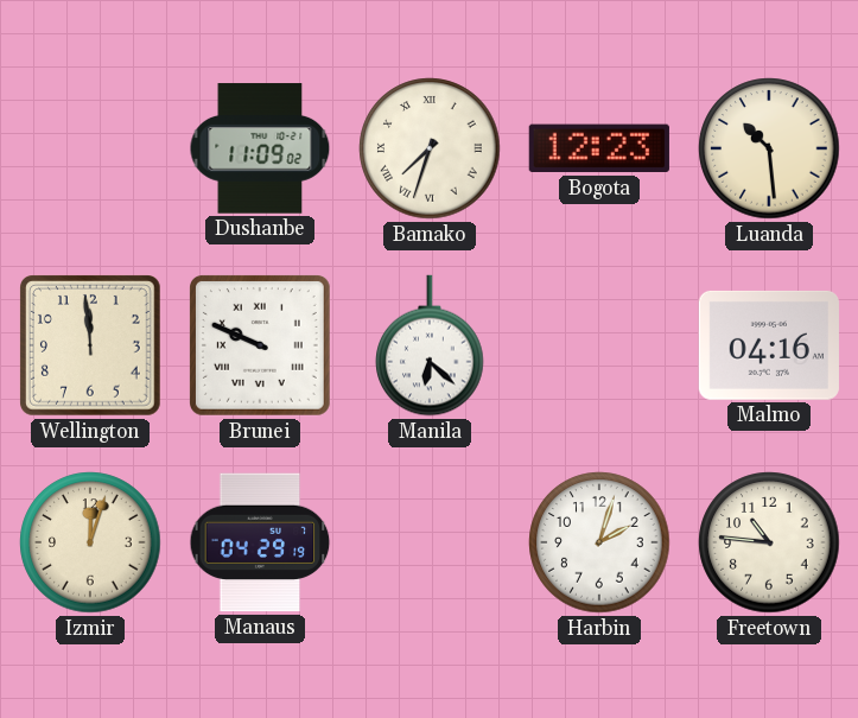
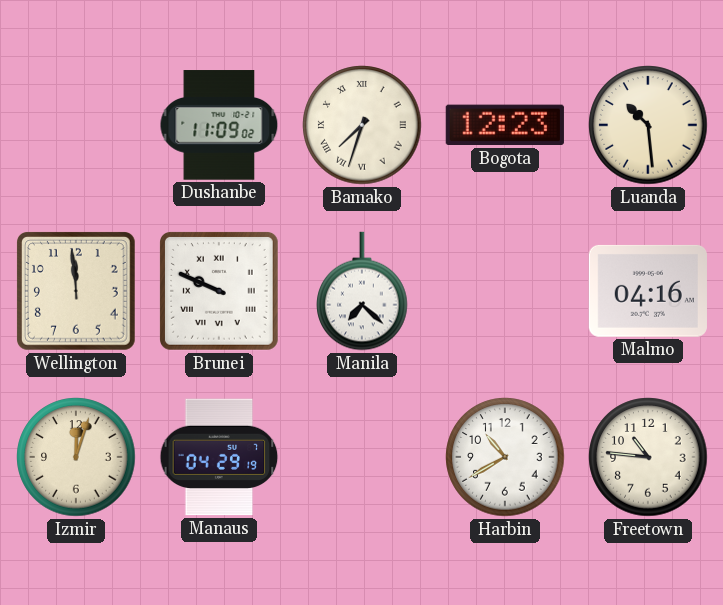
Manila: 6:22 -> 7:22 (362, 291)
Harbin: 2:03 -> 10:40 (505, 457)
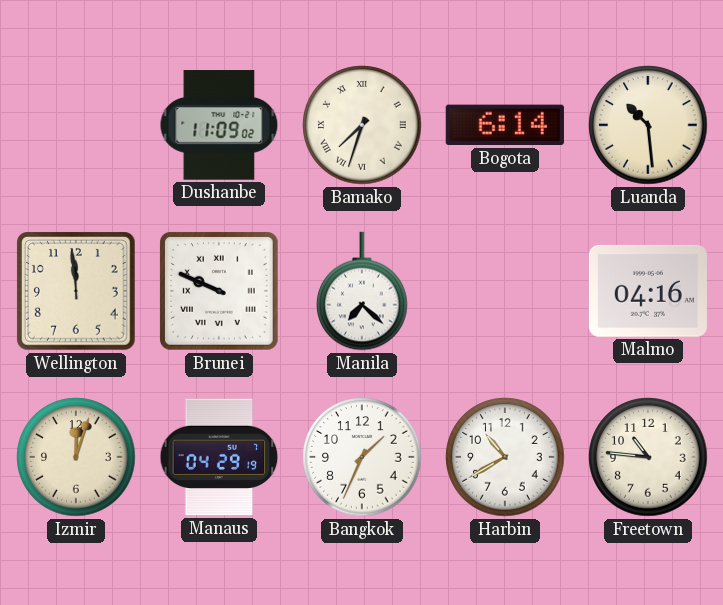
Bogota: 12:23 -> 6:14 (505, 125)
Bangkok: none -> 1:34 (362, 457)
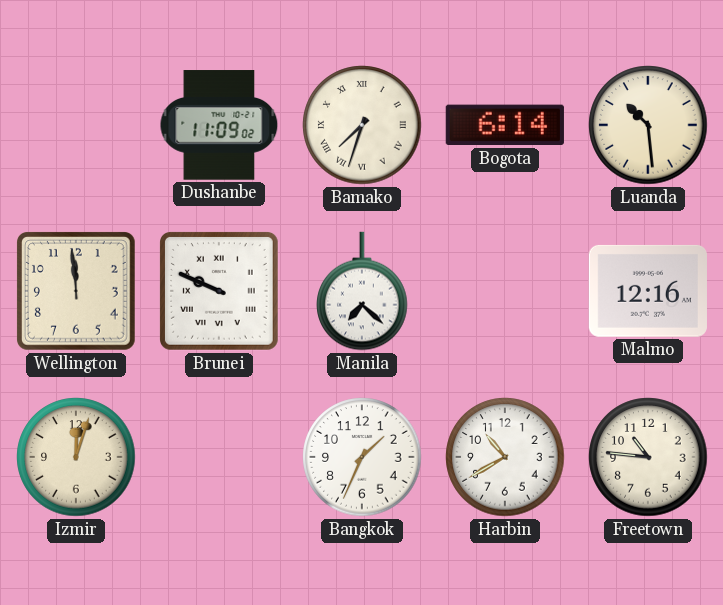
Malmo: 04:16 -> 12:16 (648, 291)
Manaus: 04:29 -> none (219, 457)
